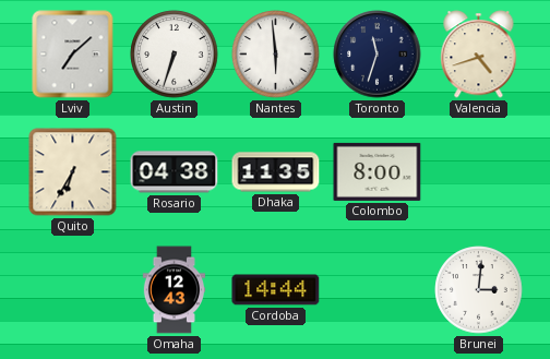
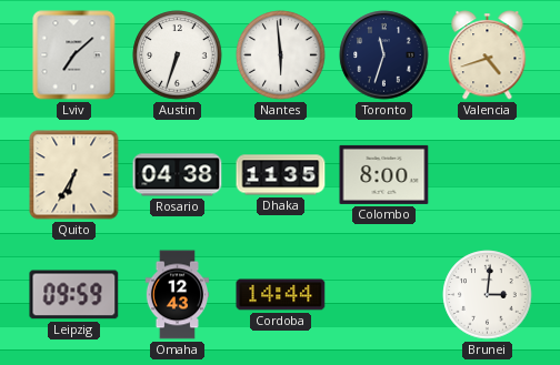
Leipzig: none -> 09:59 (74, 295)
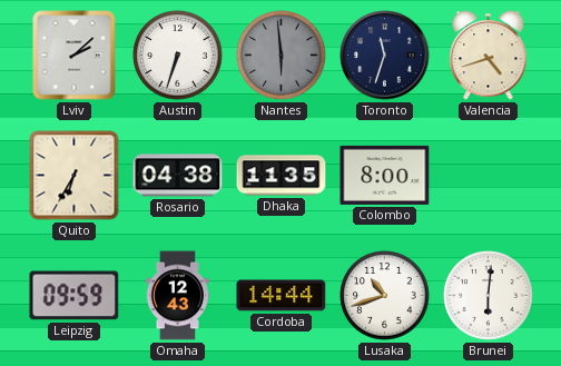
Lviv: 7:08 -> 2:08 (75, 56)
Nantes dial: white -> grey (282, 56)
Lusaka: none -> 10:42 (385, 296)
Brunei: 3:01 -> 6:01 (489, 296)
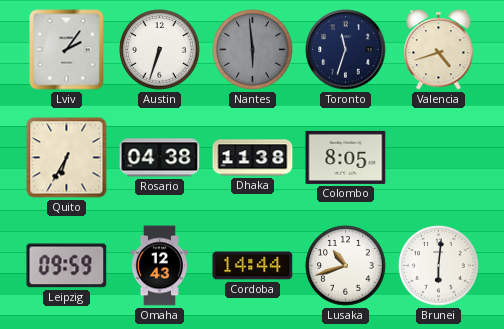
Lviv: 2:08 -> 2:06 (67, 50)
Dhaka: 11:35 -> 11:38 (253, 158)
Colombo: 8:00 -> 8:05 (346, 157)
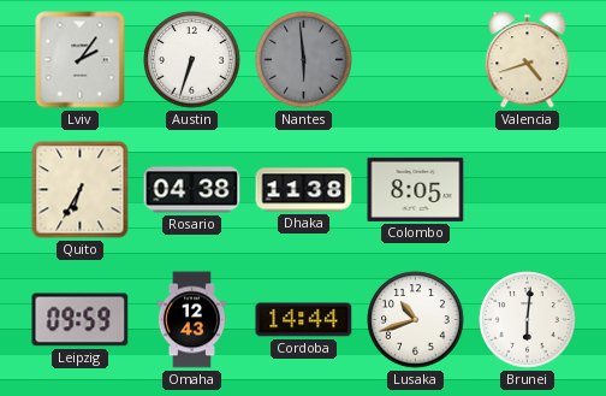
Toronto: 11:33 -> none (346, 50)
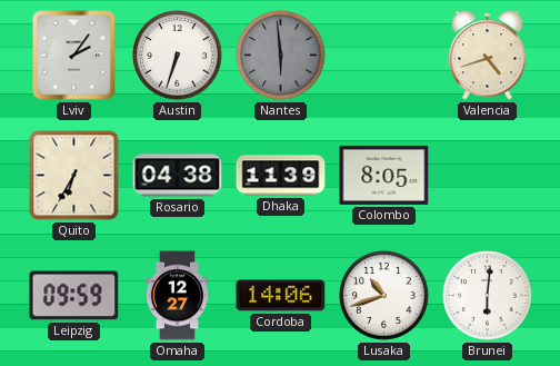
Dhaka: 11:38 -> 11:39 (281, 176)
Omaha: 12:43 -> 12:27 (177, 296)
Cordoba: 14:44 -> 14:06 (281, 296)
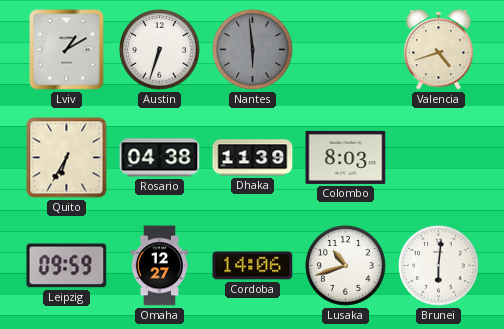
Lviv: 2:06 -> 1:10 (67, 50)
Colombo: 8:05 -> 8:03 (346, 157)
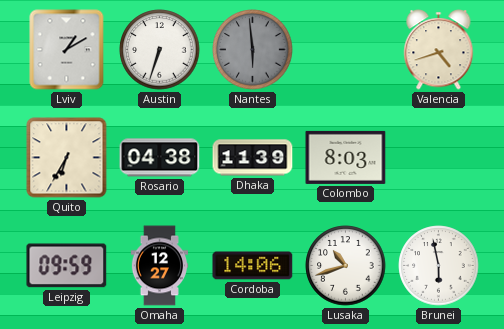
Brunei: 6:01 -> 5:58 (439, 266)
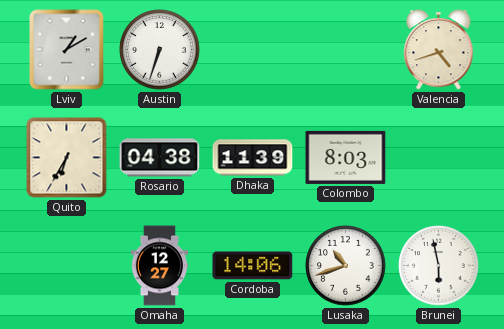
Nantes: 5:59 -> none (253, 50)
Leipzig: 09:59 -> none (67, 266)
